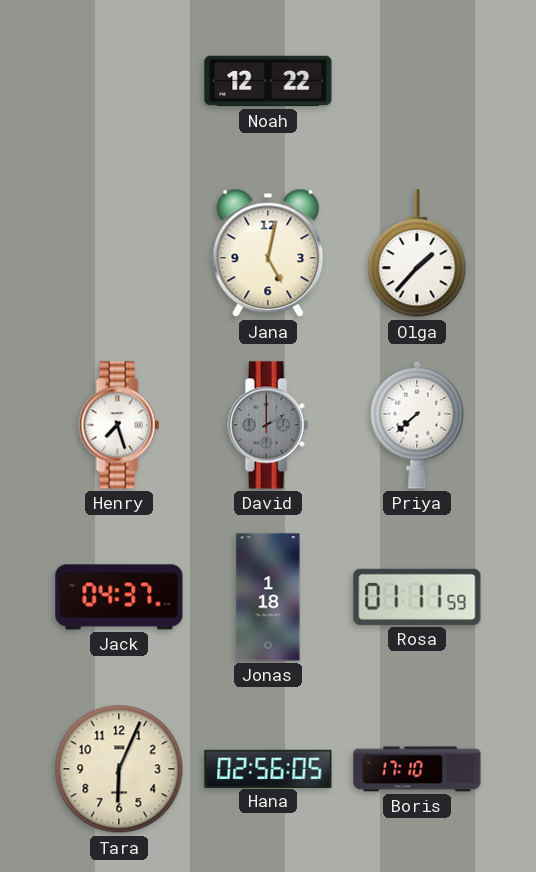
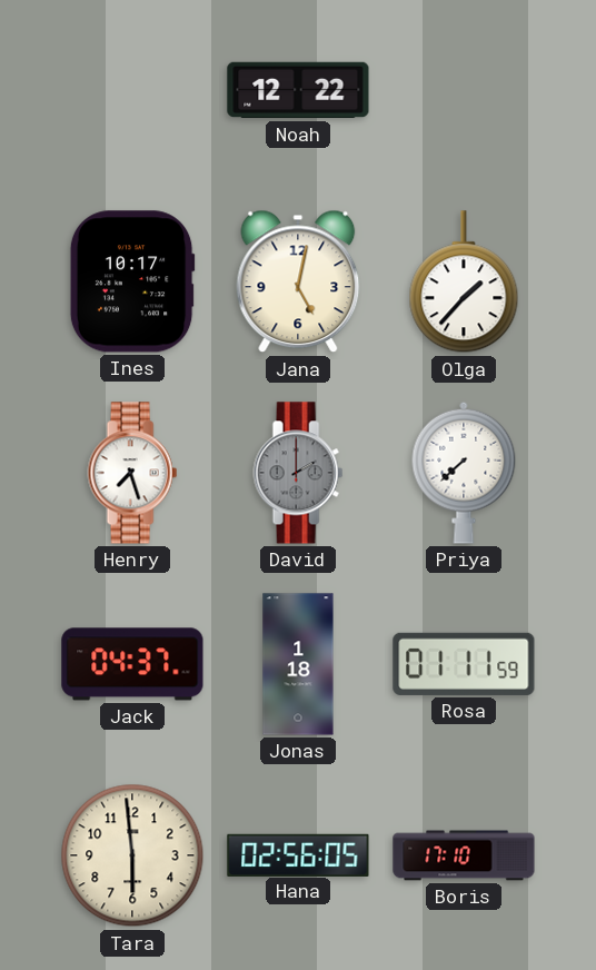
Ines: none -> 10:17 (132, 281)
Tara: 6:04 -> 5:59 (132, 855)
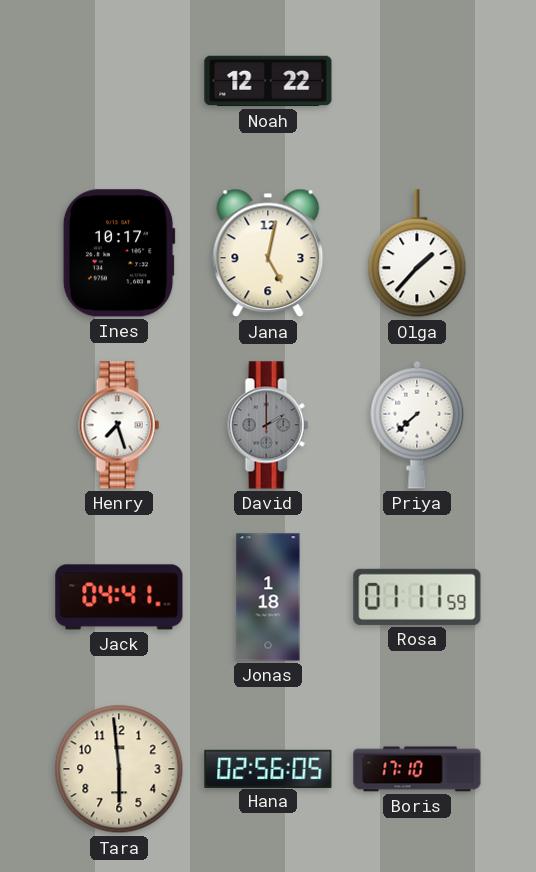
Jack: 04:37 -> 04:41 (119, 597)
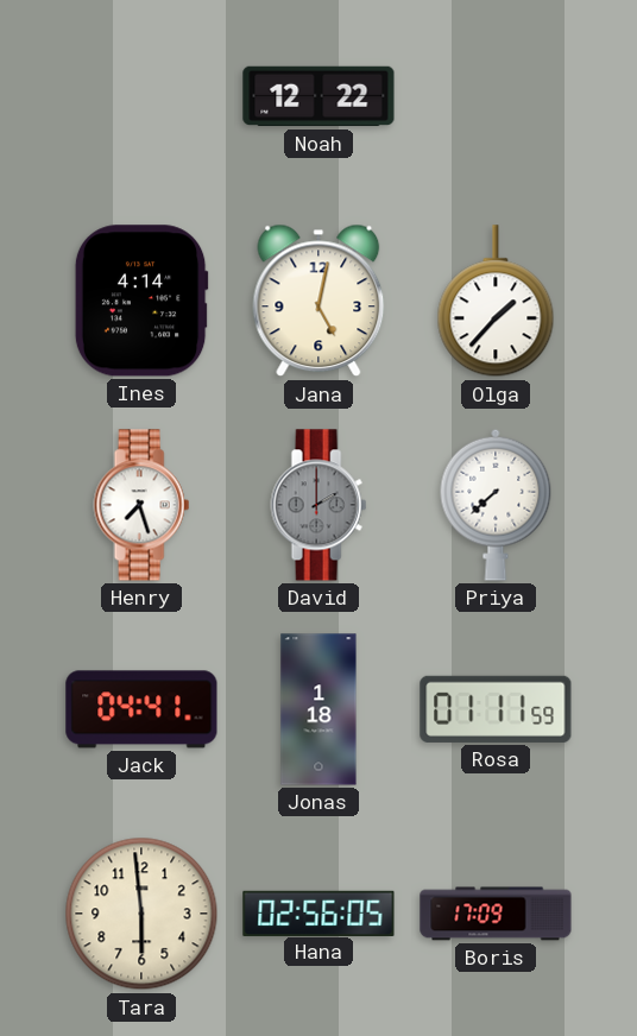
Ines: 10:17 -> 4:14 (141, 301)
Boris: 17:10 -> 17:09 (496, 914)
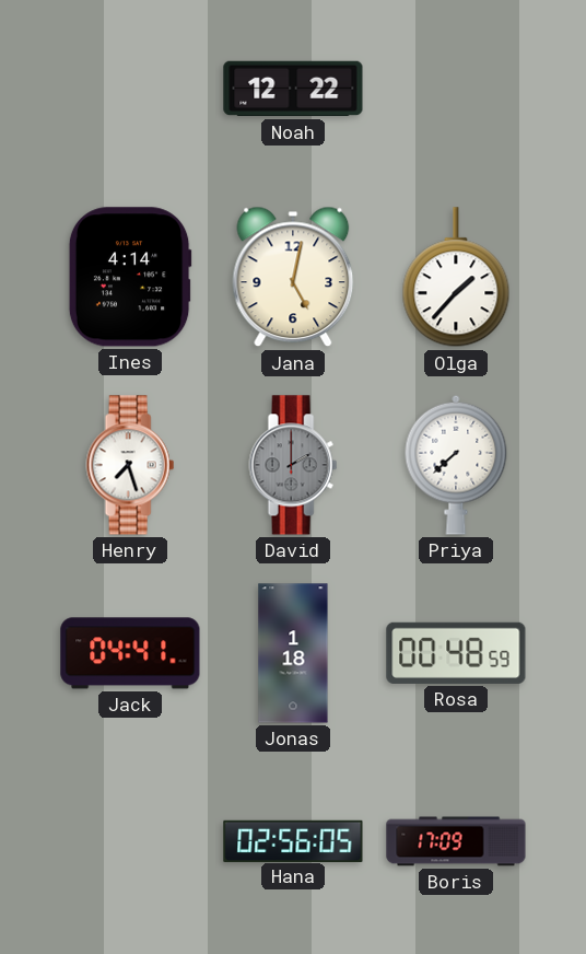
Rosa: 01:11 -> 00:48 (456, 653)
Tara: 5:59 -> none (141, 914)
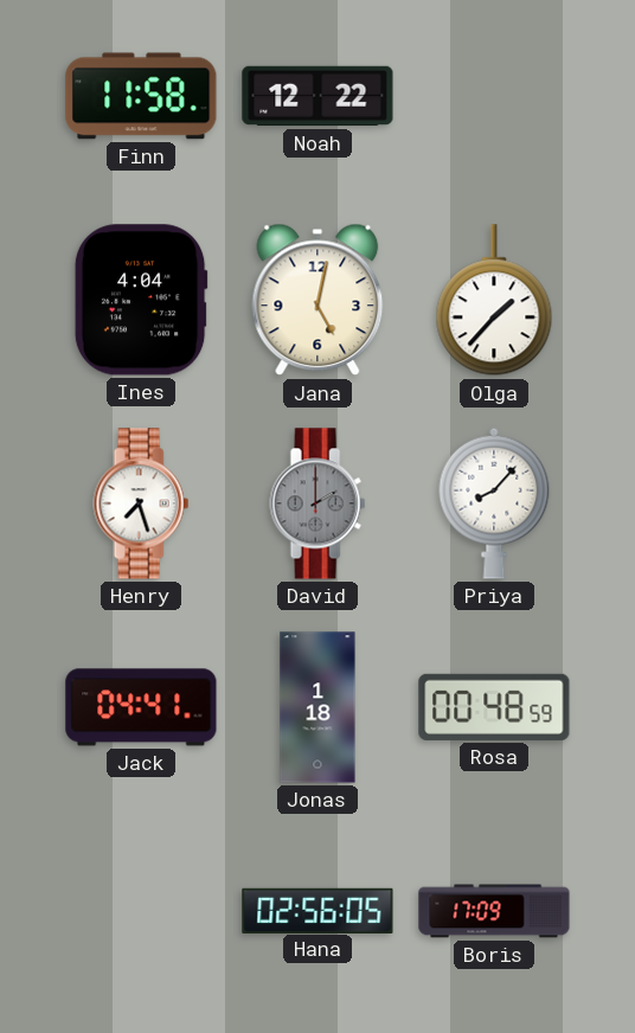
Finn: none -> 11:58 (141, 96)
Ines: 4:14 -> 4:04 (141, 300)
Priya: 7:38 -> 8:07 (494, 503)
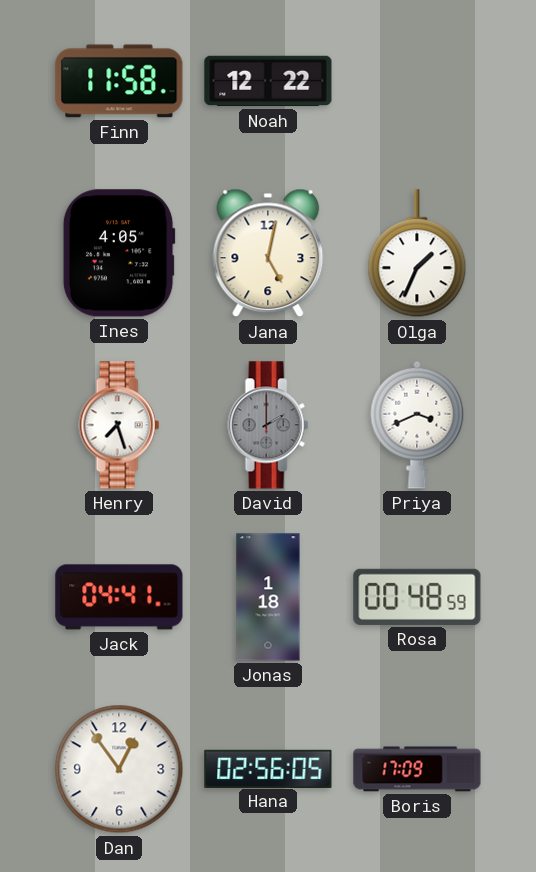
Ines: 4:04 -> 4:05 (119, 253)
Olga: 1:37 -> 1:34 (417, 254)
Priya: 8:07 -> 3:41 (417, 425)
Dan: none -> 12:54 (119, 769)
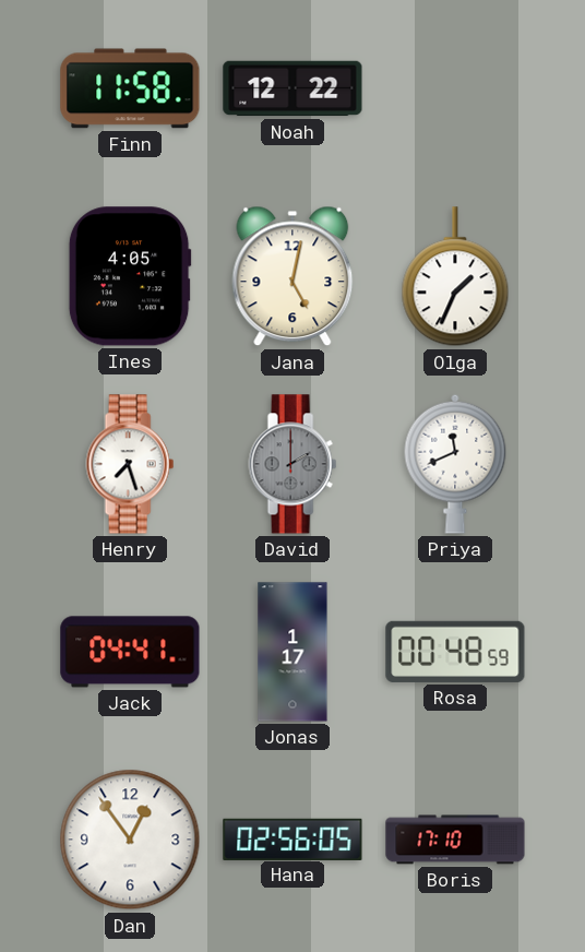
Priya: 3:41 -> 11:41 (455, 464)
Jonas: 1:18 -> 1:17 (292, 652)
Boris: 17:09 -> 17:10 (455, 840)
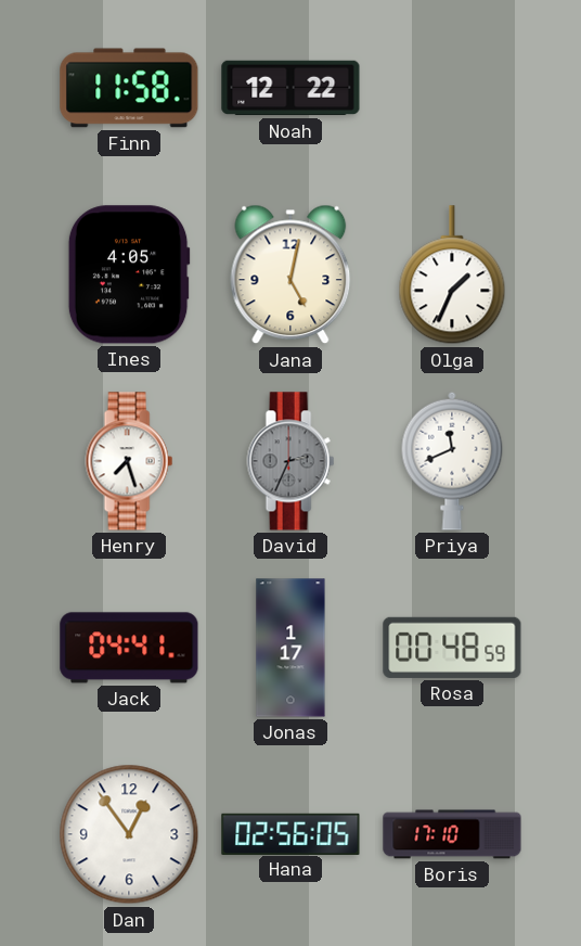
David: 2:00 -> 2:34 (290, 461)
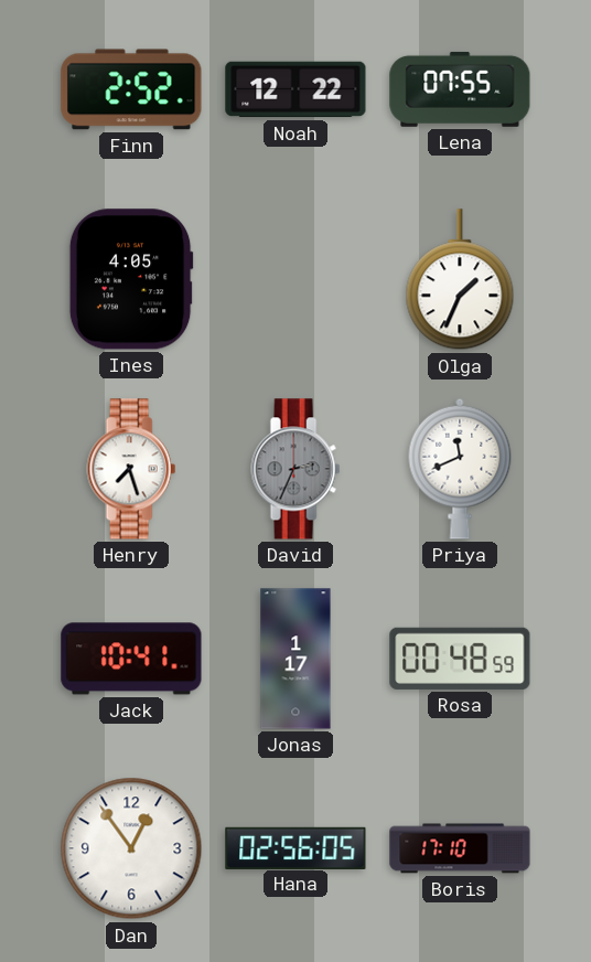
Finn: 11:58 -> 2:52 (131, 89)
Lena: none -> 07:55 (460, 89)
Jana: 5:02 -> none (290, 274)
Jack: 04:41 -> 10:41 (131, 659)
